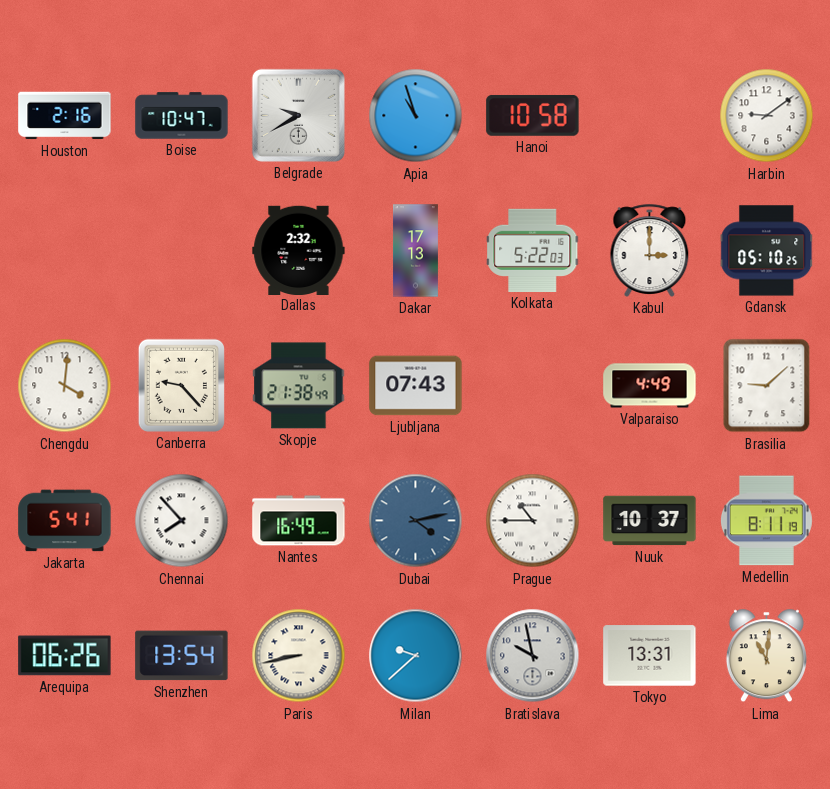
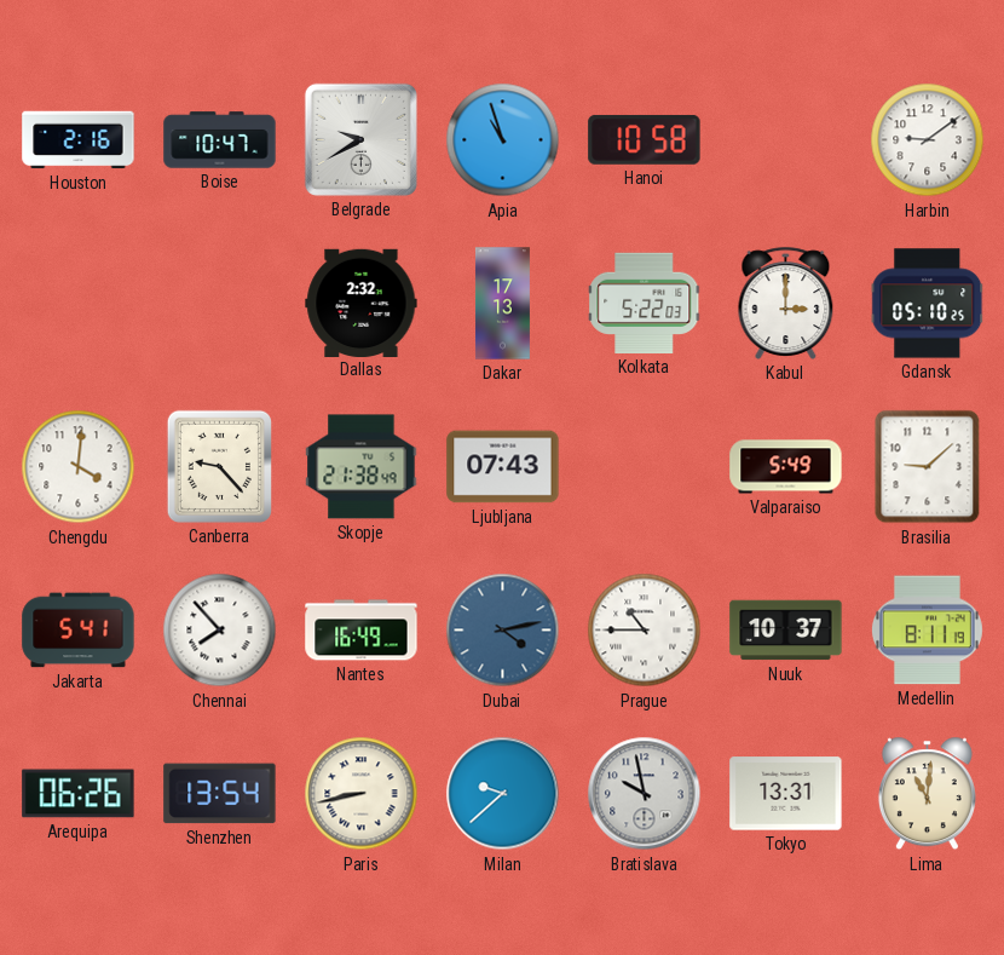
Valparaiso: 4:49 -> 5:49 (786, 467)
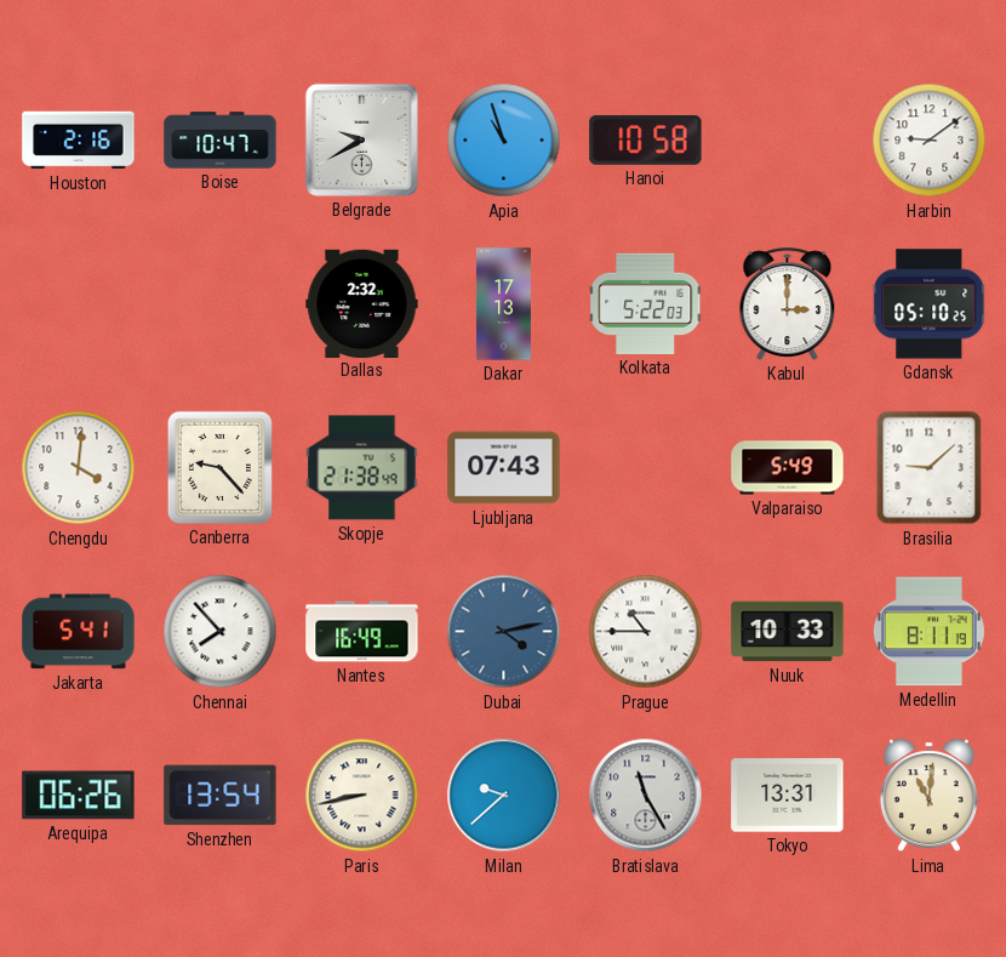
Nuuk: 10:37 -> 10:33 (788, 632)
Bratislava: 9:58 -> 11:25 (646, 796)
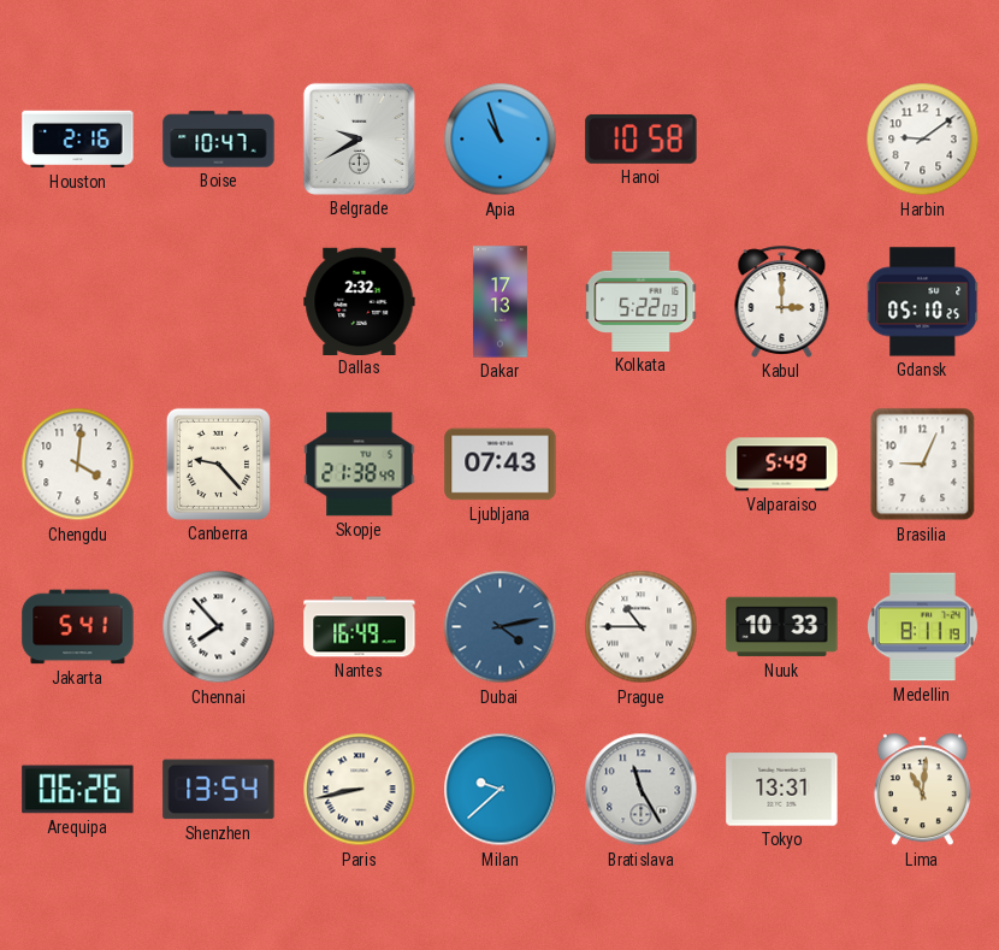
Brasilia: 9:08 -> 9:04 (923, 465)
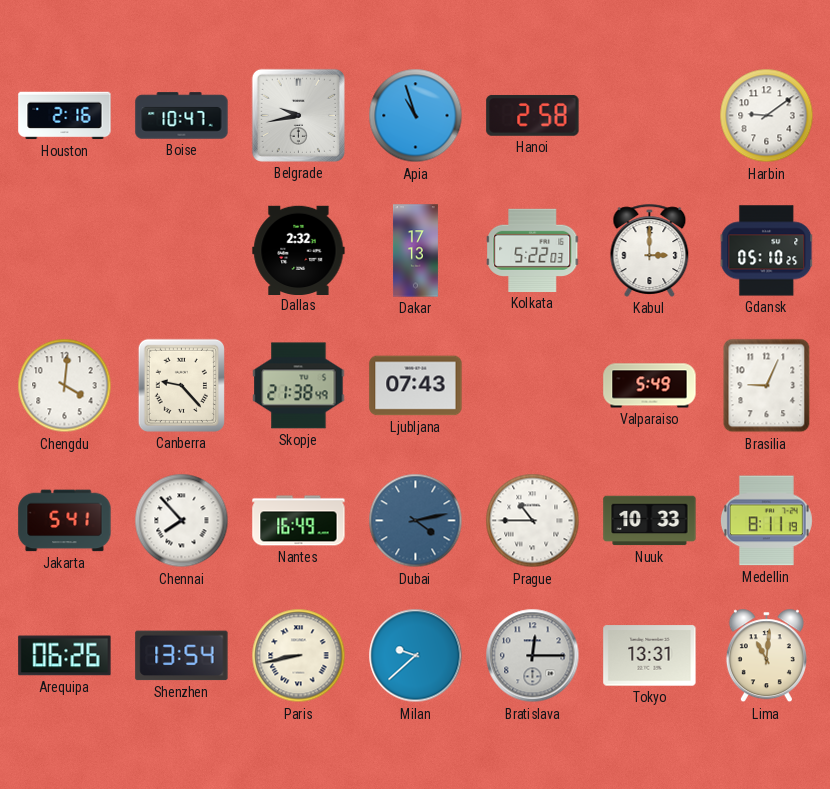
Belgrade: 9:40 -> 9:43 (298, 115)
Hanoi: 10:58 -> 2:58 (533, 115)
Bratislava: 11:25 -> 12:15 (533, 656)
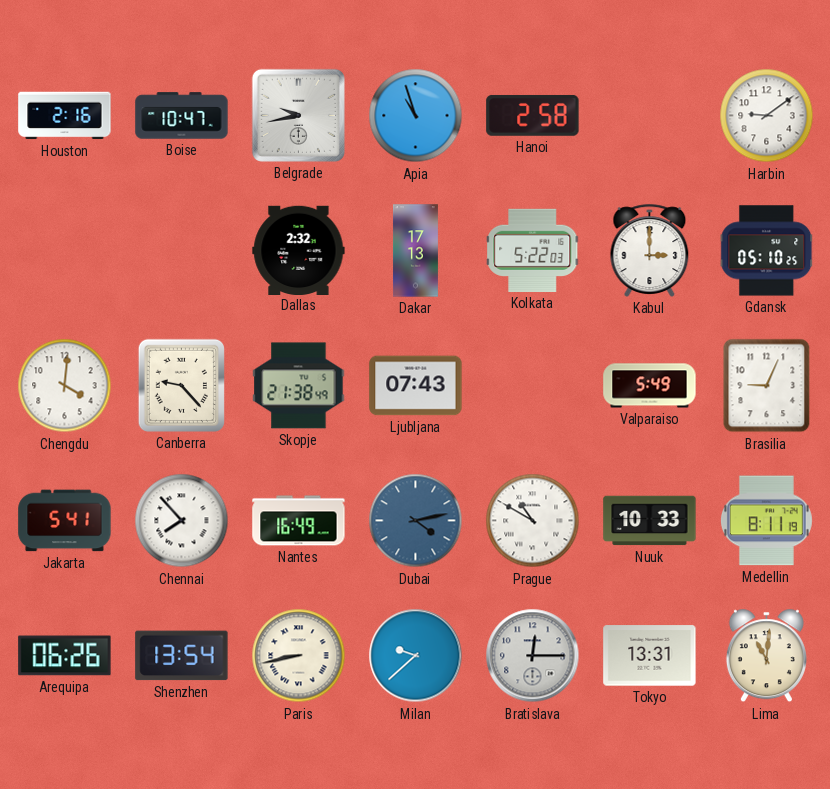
Prague: 10:45 -> 10:50 (533, 521)
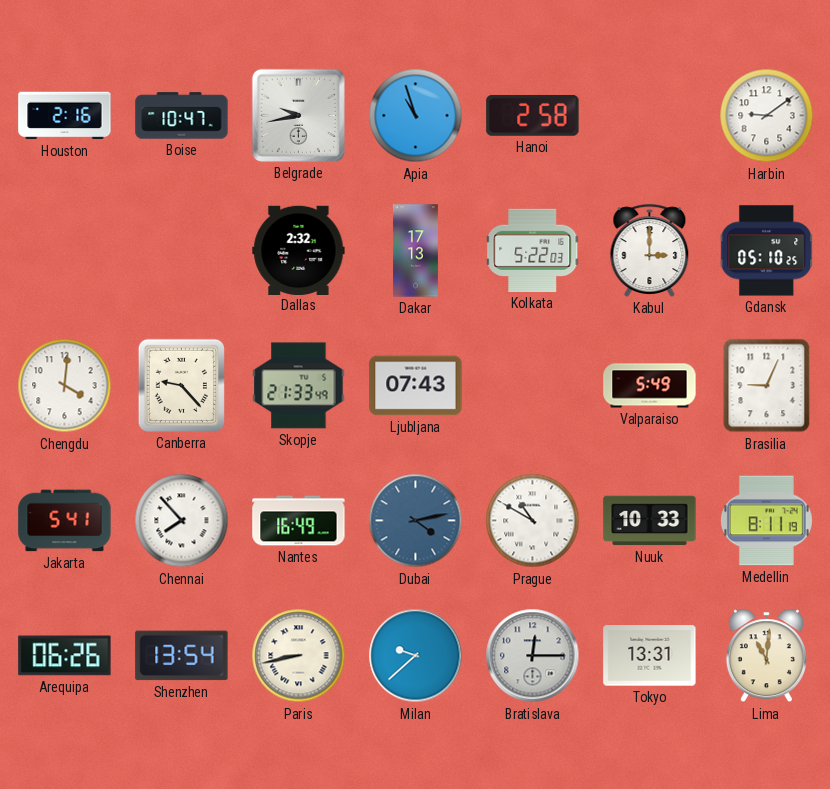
Skopje: 21:38 -> 21:33 (299, 386)
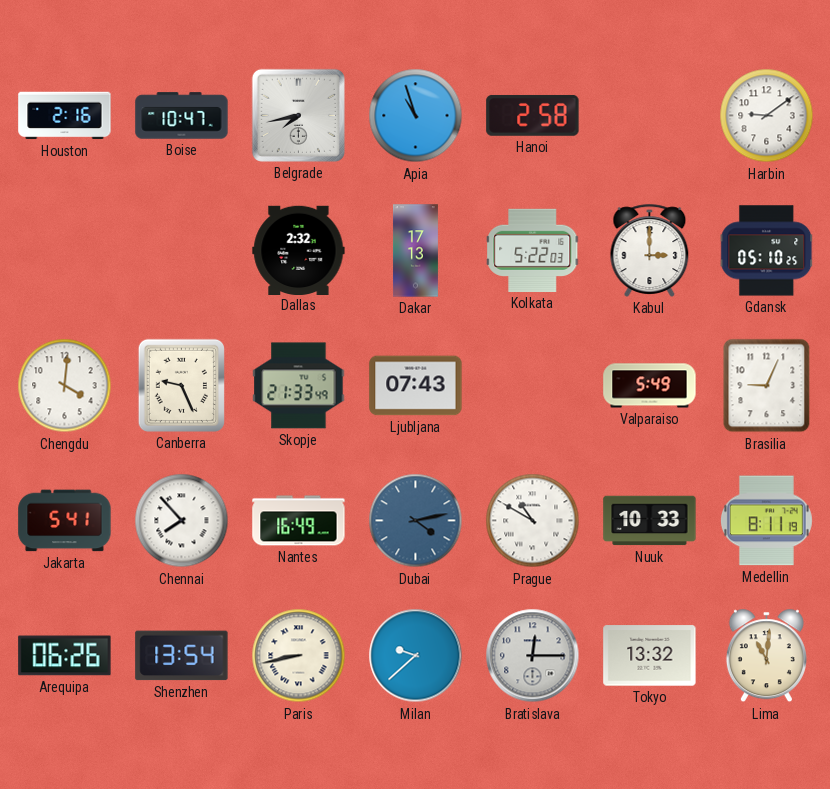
Belgrade: 9:43 -> 7:43 (298, 115)
Canberra: 9:23 -> 9:26 (181, 385)
Tokyo: 13:31 -> 13:32 (650, 656)
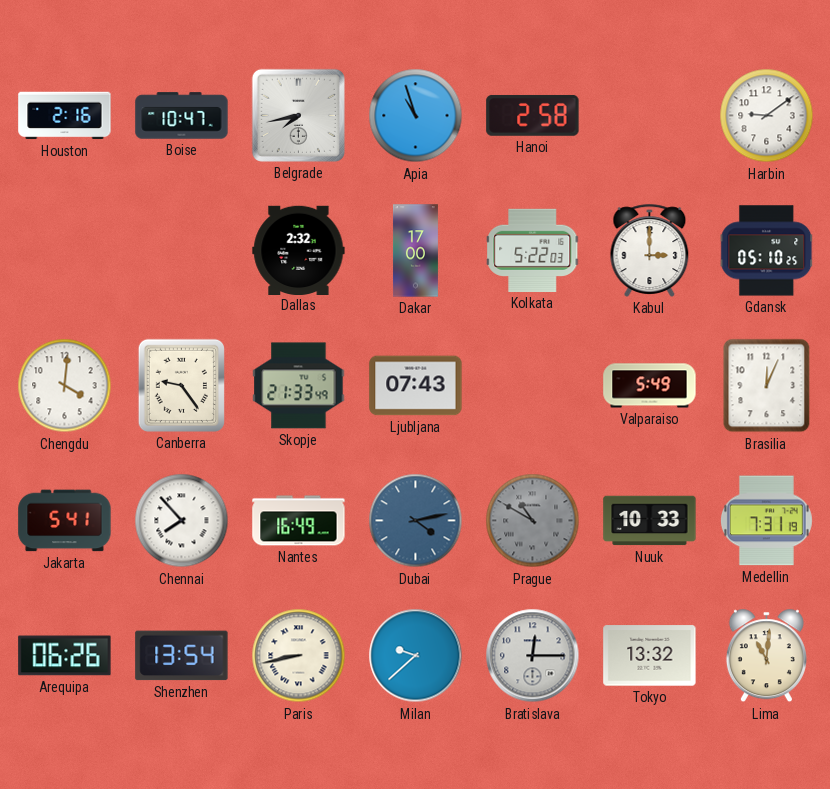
Dakar: 17:13 -> 17:00 (415, 251)
Canberra: 9:26 -> 9:24 (181, 385)
Brasilia: 9:04 -> 12:04 (767, 386)
Prague dial: white -> grey (533, 521)
Medellin: 8:11 -> 7:31 (766, 521)
